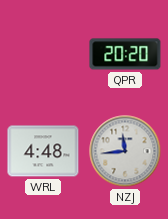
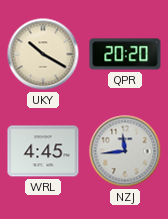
UKY: none -> 10:20 (43, 54)
WRL: 4:48 -> 4:45 (43, 151)
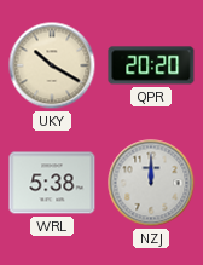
WRL: 4:45 -> 5:38 (52, 183)
NZJ: 11:44 -> 12:00 (151, 183)
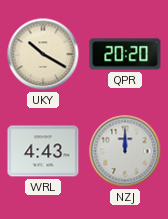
WRL: 5:38 -> 4:43 (43, 151)
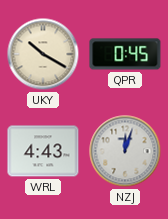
QPR: 20:20 -> 0:45 (125, 54)
NZJ: 12:00 -> 12:03 (125, 151)
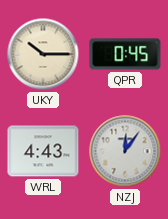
UKY: 10:20 -> 10:15 (43, 54)
NZJ: 12:03 -> 12:06 (125, 151)
